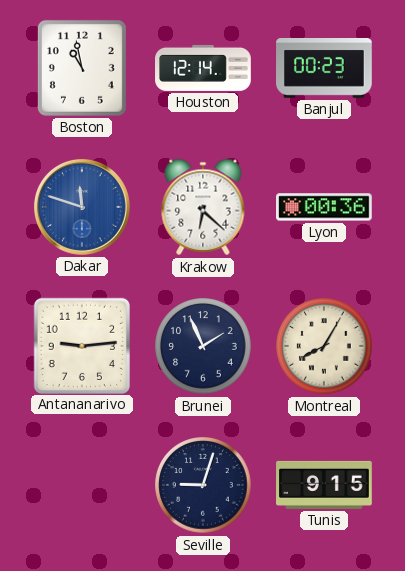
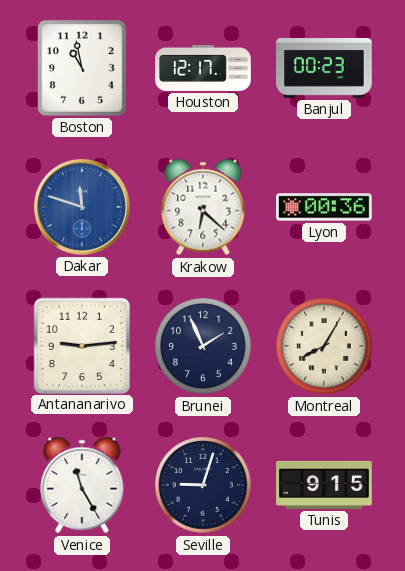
Houston: 12:14 -> 12:17 (203, 68)
Venice: none -> 11:25 (82, 485)
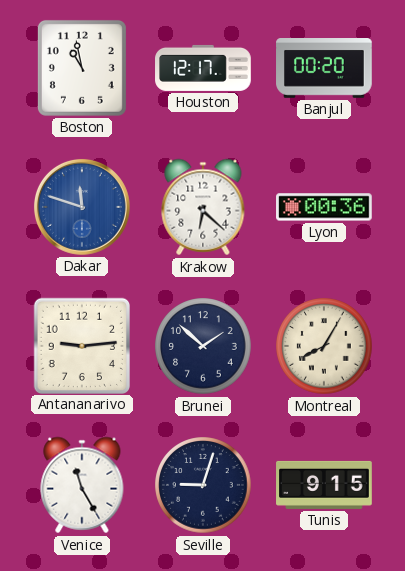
Banjul: 00:23 -> 00:20 (324, 69)
Brunei: 1:56 -> 1:52 (203, 346)
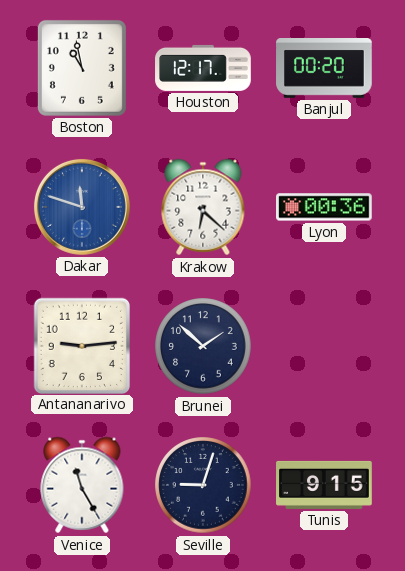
Montreal: 8:05 -> none (324, 346)
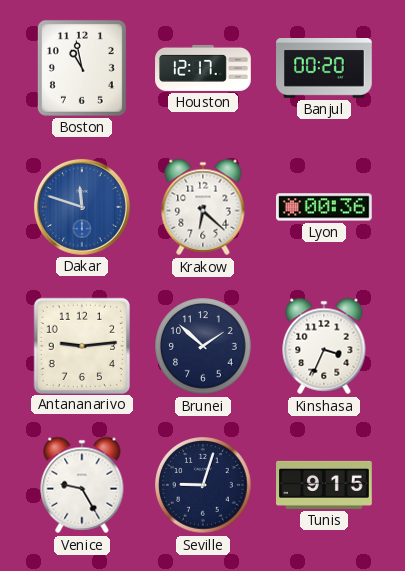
Kinshasa: none -> 3:34 (324, 346)
Venice: 11:25 -> 9:25 (82, 485)
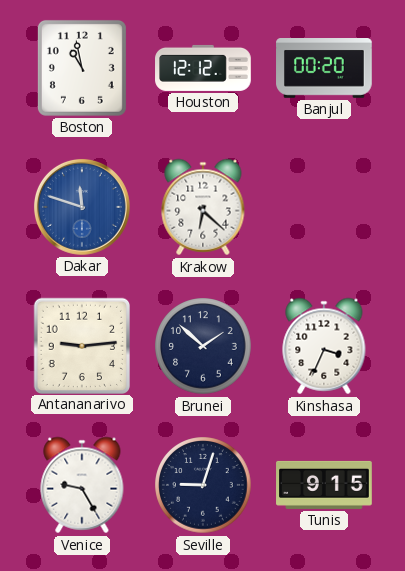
Houston: 12:17 -> 12:12 (203, 68)
Lyon: 00:36 -> none (324, 207)
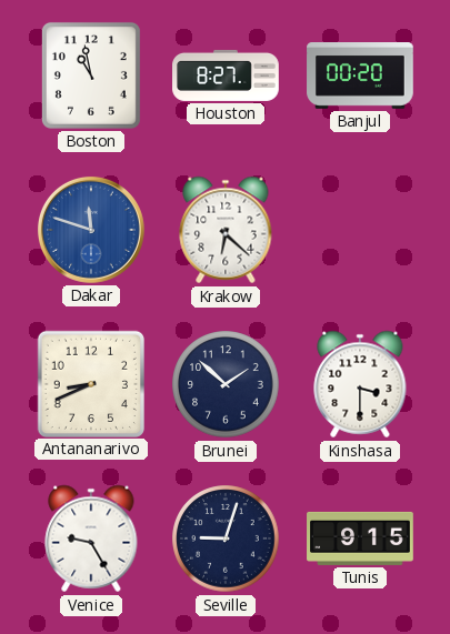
Houston: 12:12 -> 8:27 (226, 76)
Antananarivo: 9:14 -> 8:41 (90, 383)
Kinshasa: 3:34 -> 3:30 (360, 384)
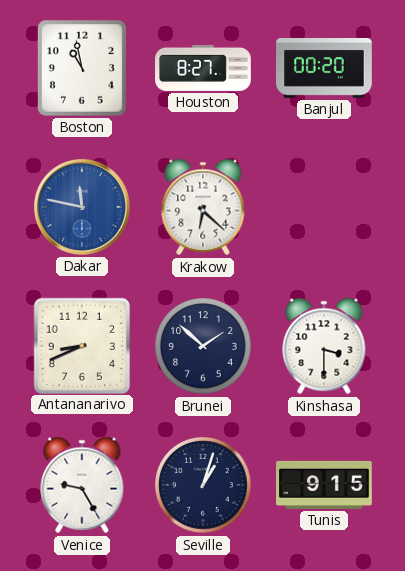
Dakar: 11:48 -> 11:47 (82, 207)
Seville: 9:03 -> 1:03 (203, 485)
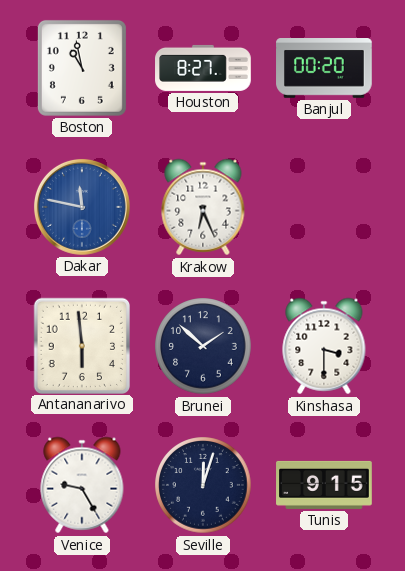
Krakow: 6:22 -> 6:26 (203, 207)
Antananarivo: 8:41 -> 5:59 (81, 345)
Seville: 1:03 -> 12:03 (203, 485)
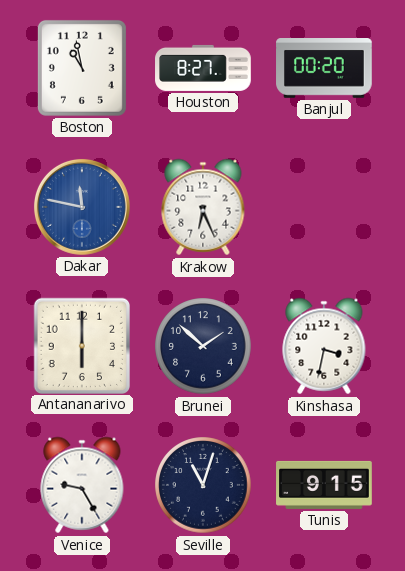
Antananarivo: 5:59 -> 6:00 (81, 345)
Kinshasa: 3:30 -> 3:32 (324, 346)
Seville: 12:03 -> 11:03 (203, 485)
